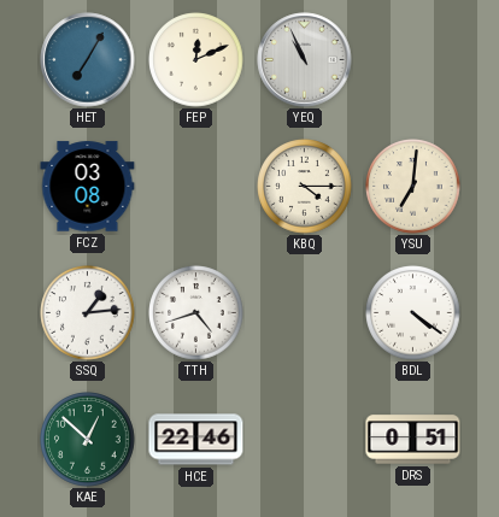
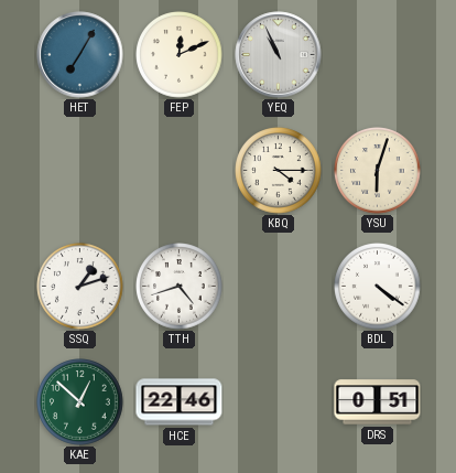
FCZ: 03:08 -> none (88, 187)
YSU: 7:01 -> 6:03 (378, 171)
SSQ: 1:14 -> 1:12 (80, 287)
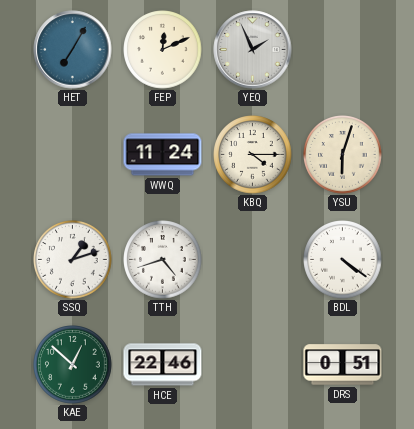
YEQ: 10:56 -> 1:56 (253, 50)
WWQ: none -> 11:24 (163, 155)
